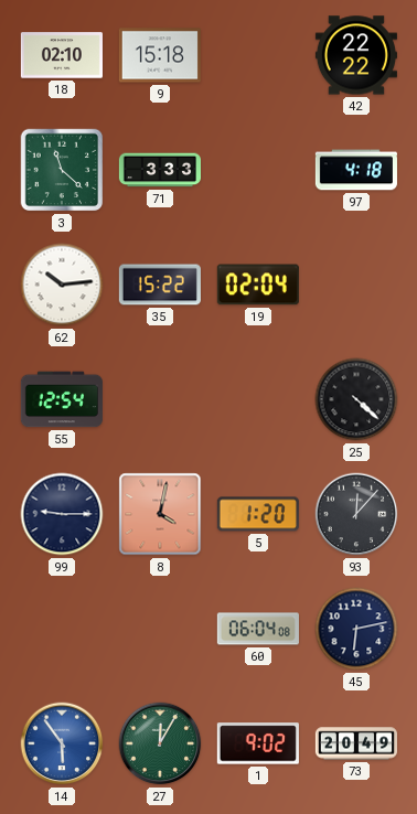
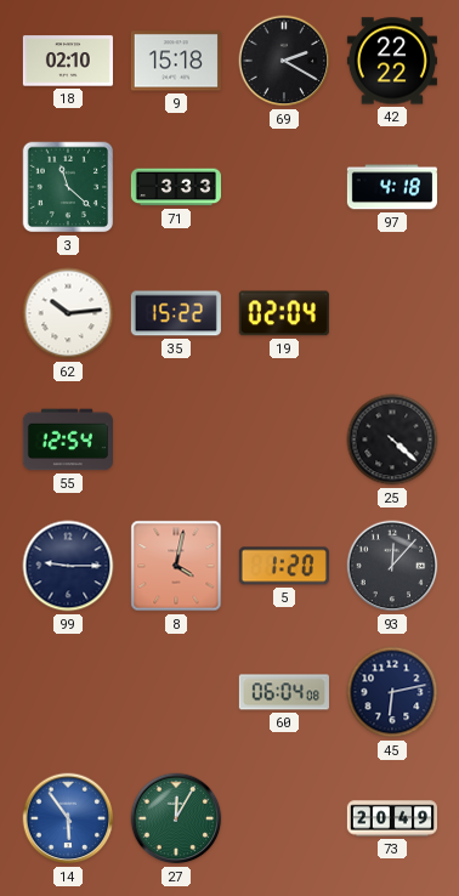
69: none -> 2:20 (284, 61)
1: 9:02 -> none (258, 743)
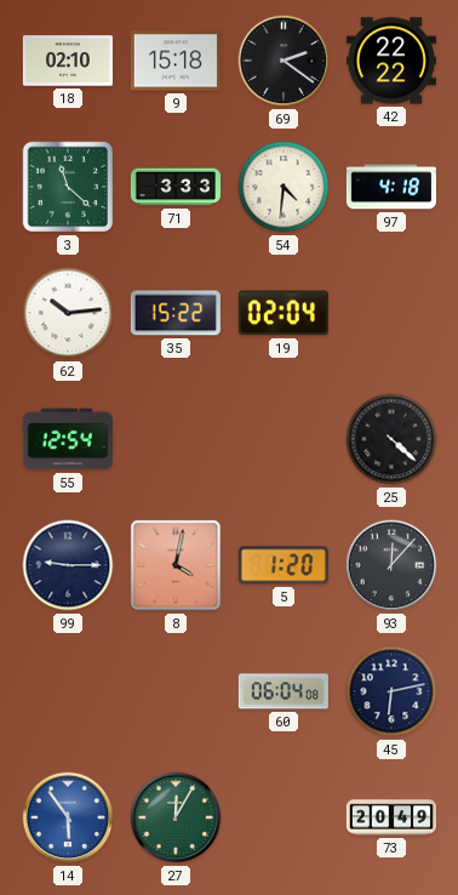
69: 2:20 -> 2:21 (284, 61)
54: none -> 4:31 (284, 187)
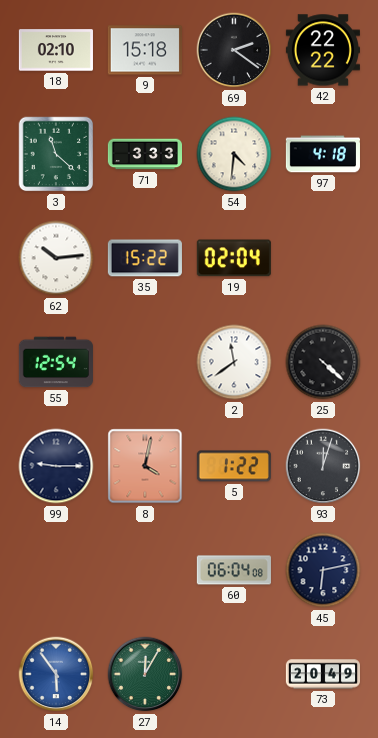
2: none -> 11:39 (234, 362)
5: 1:20 -> 1:22 (234, 466)
93: 12:07 -> 12:03 (323, 466)
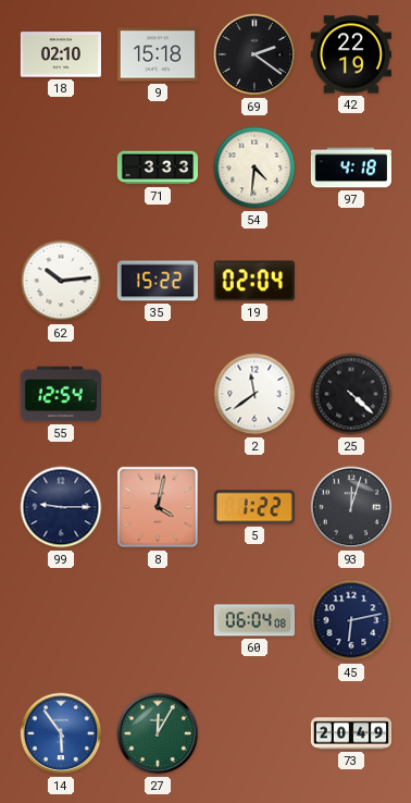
42: 22:22 -> 22:19 (351, 54)
3: 11:22 -> none (56, 154)
